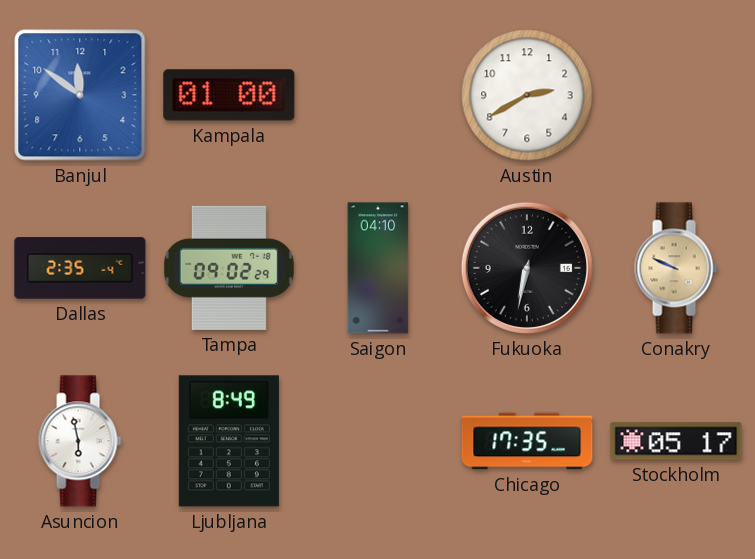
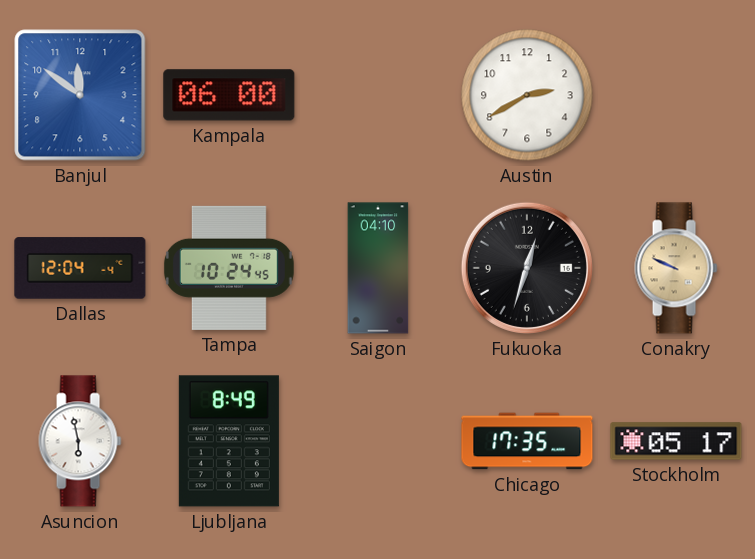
Kampala: 01:00 -> 06:00 (229, 95)
Dallas: 2:35 -> 12:04 (80, 268)
Tampa: 09:02 -> 10:24 (229, 268)
Fukuoka: 6:32 -> 12:33 (527, 268)
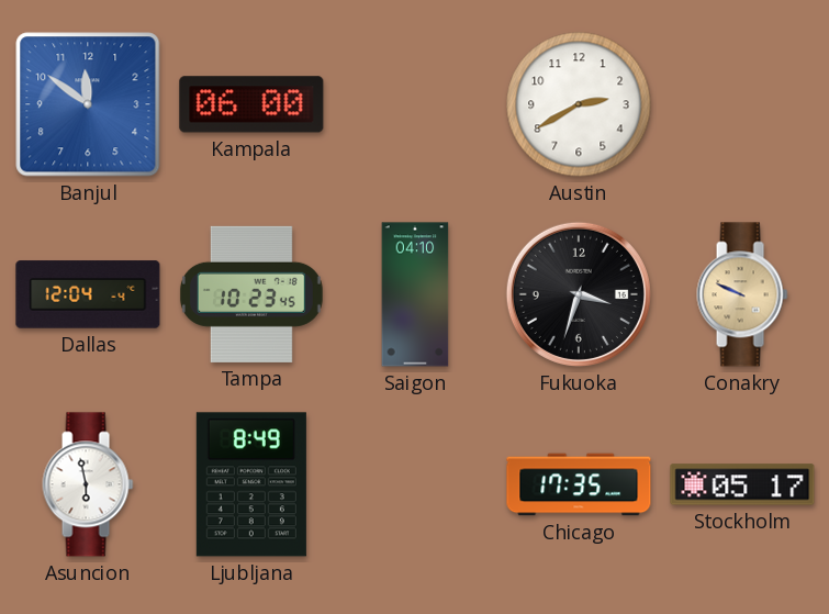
Tampa: 10:24 -> 10:23 (251, 294)
Fukuoka: 12:33 -> 3:33 (579, 294)
